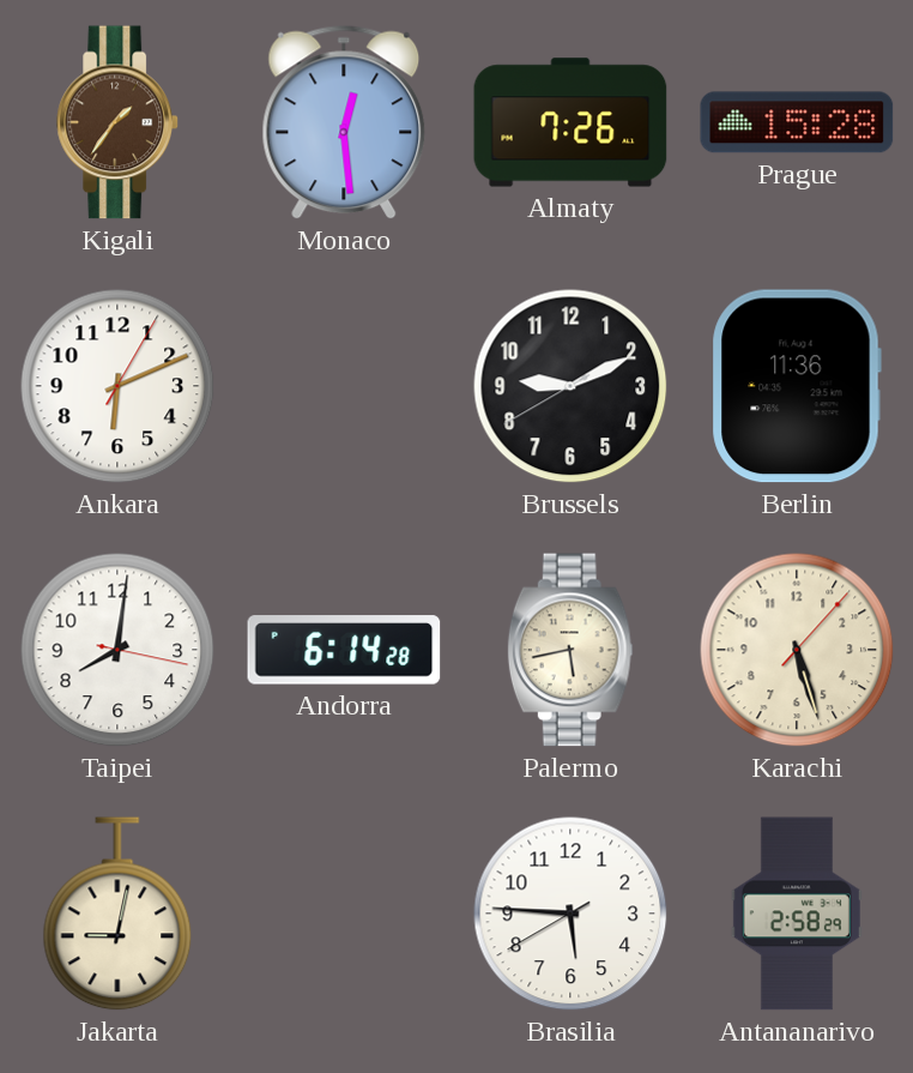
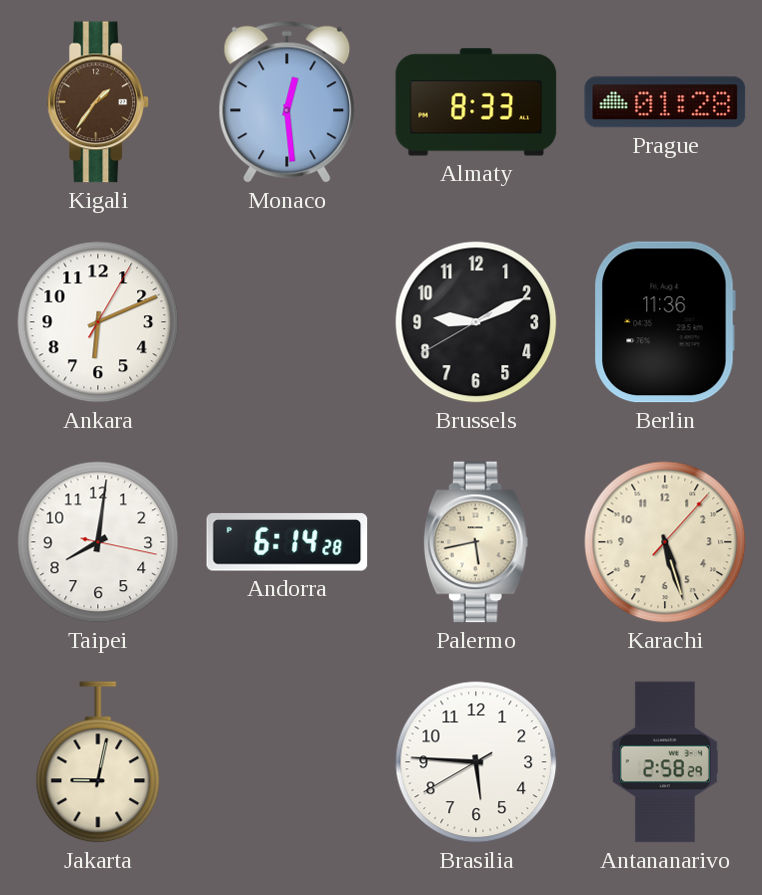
Almaty: 7:26 -> 8:33 (476, 102)
Prague: 15:28 -> 01:28 (665, 102)
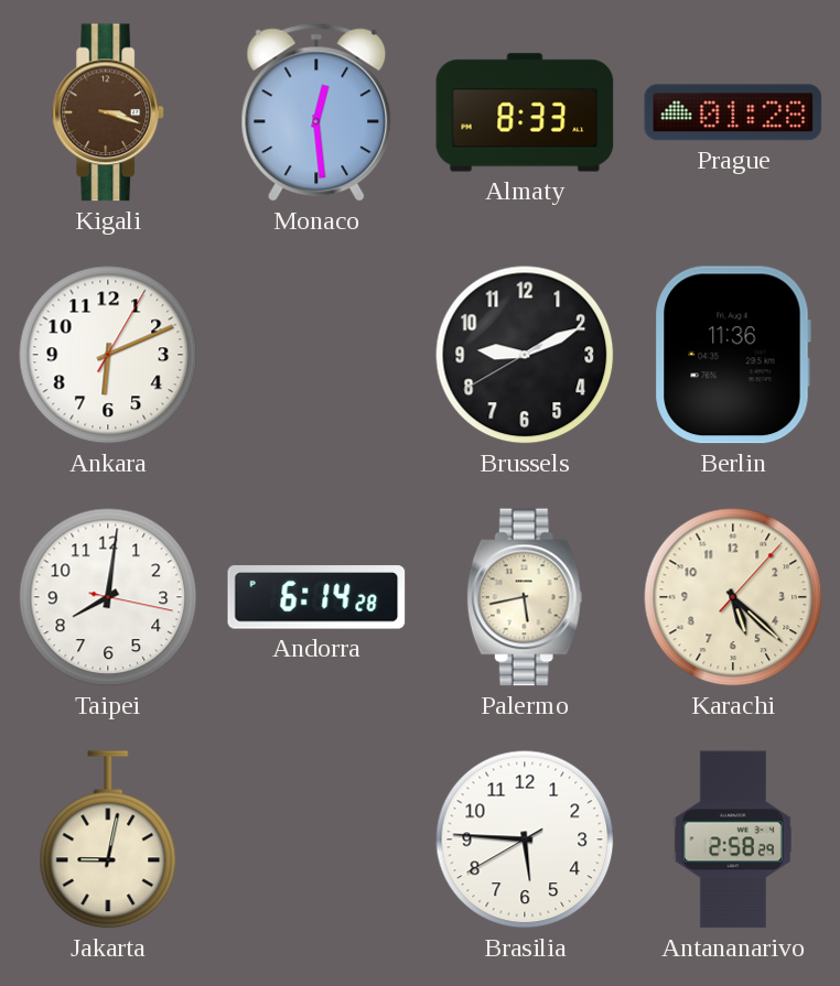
Kigali: 1:36 -> 3:18 (108, 112)
Karachi: 5:27 -> 5:22 (733, 597)
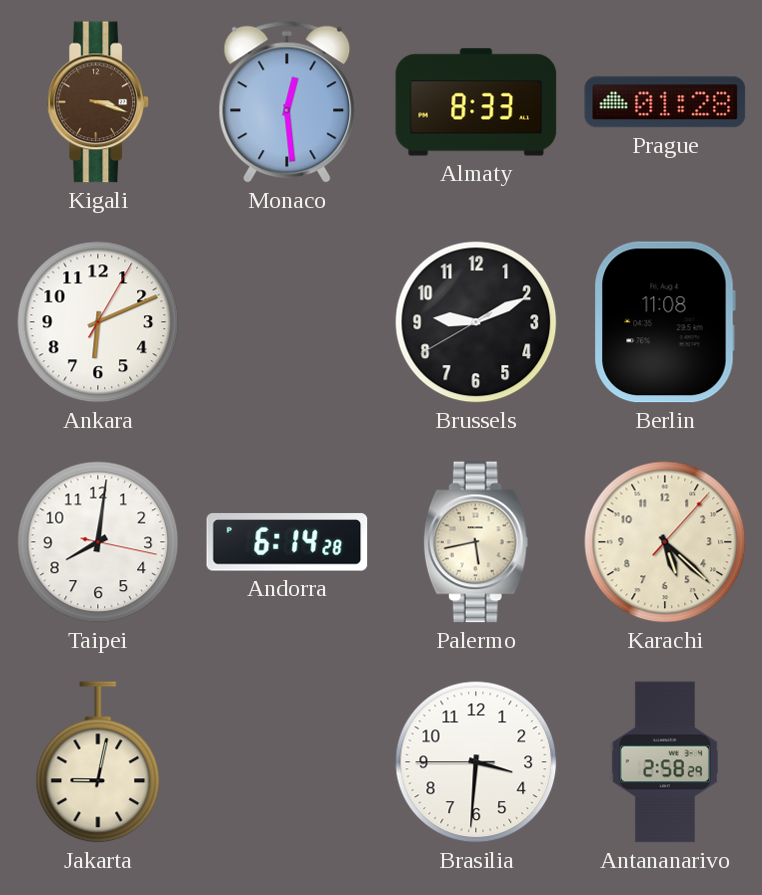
Berlin: 11:36 -> 11:08 (665, 322)
Brasilia: 5:45 -> 3:30 (476, 762)
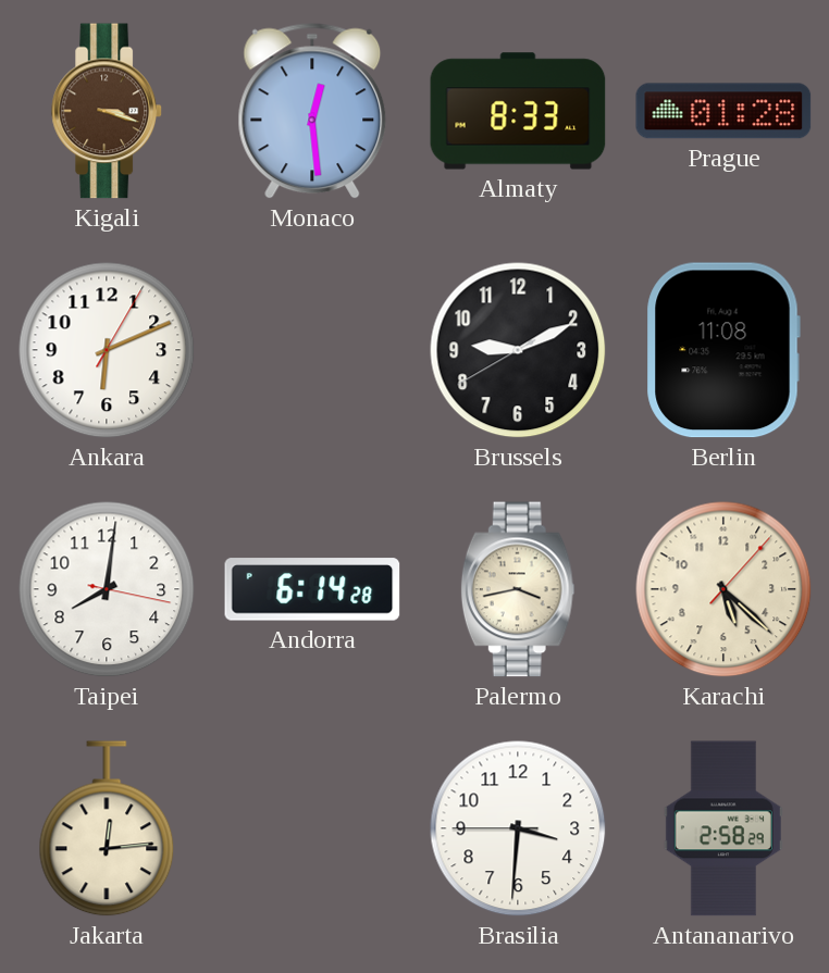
Palermo: 5:43 -> 3:43 (518, 589)
Jakarta: 9:02 -> 12:14 (107, 828)
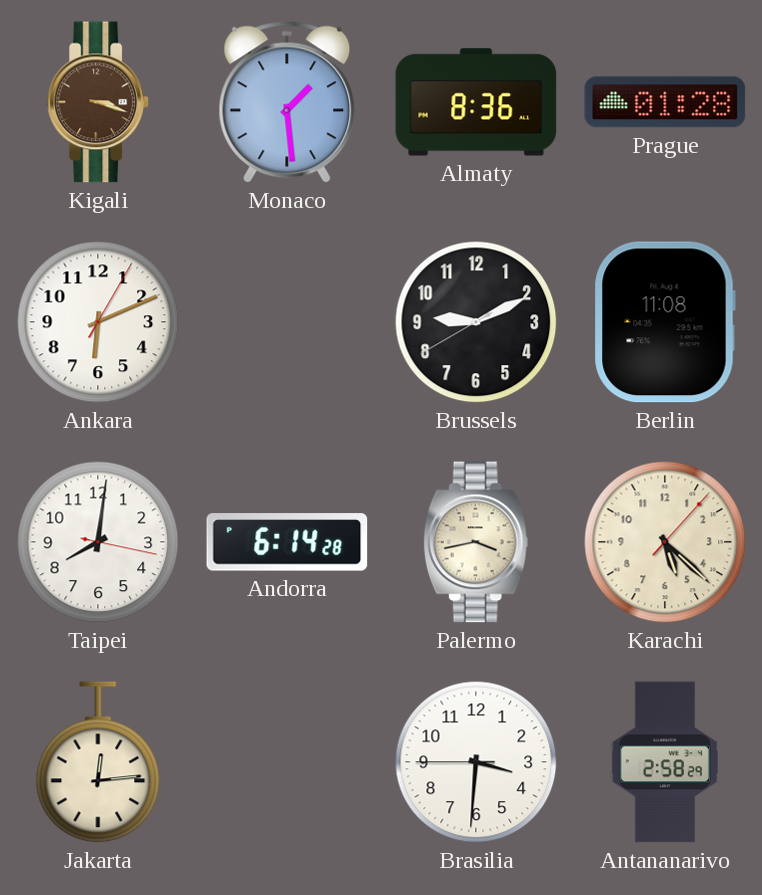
Monaco: 12:29 -> 1:29 (287, 102)
Almaty: 8:33 -> 8:36 (476, 102)
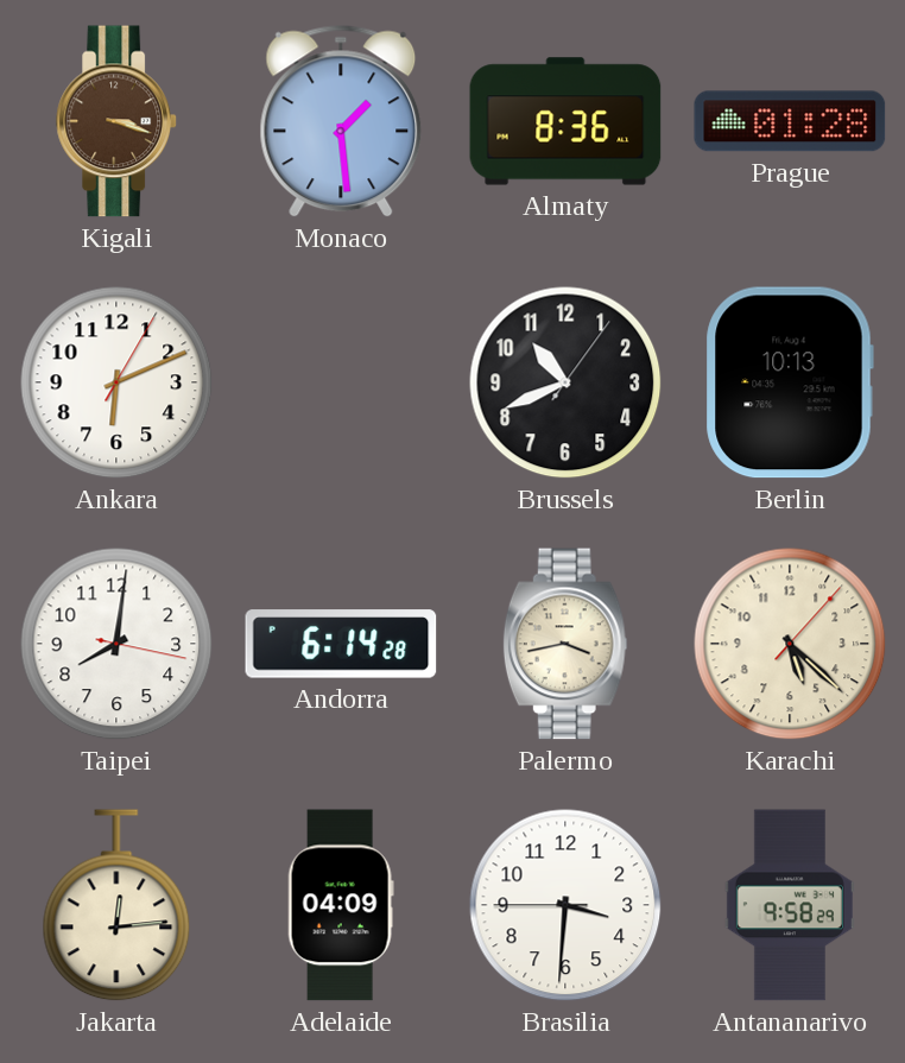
Brussels: 9:10 -> 10:41 (565, 382)
Berlin: 11:08 -> 10:13 (790, 382)
Adelaide: none -> 04:09 (341, 905)
Antananarivo: 2:58 -> 9:58 (790, 905)
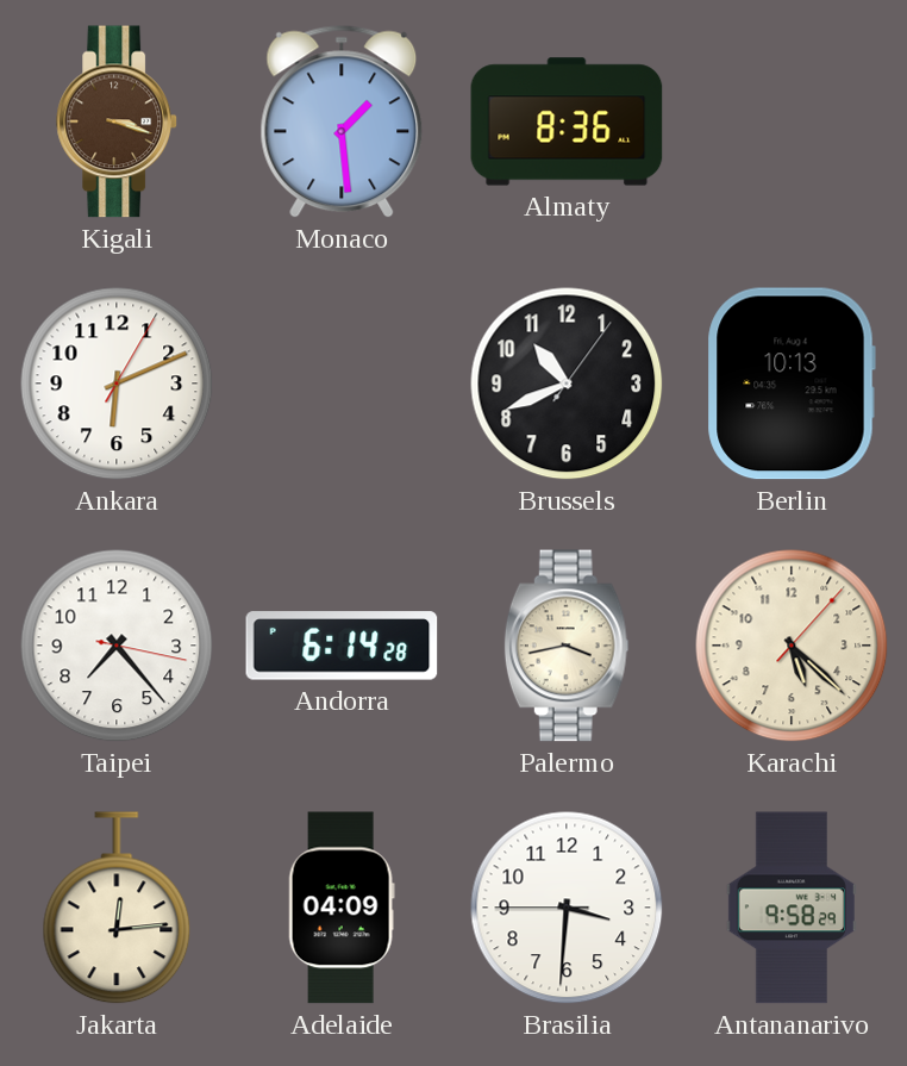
Prague: 01:28 -> none (790, 121)
Taipei: 8:01 -> 7:23 (117, 646)
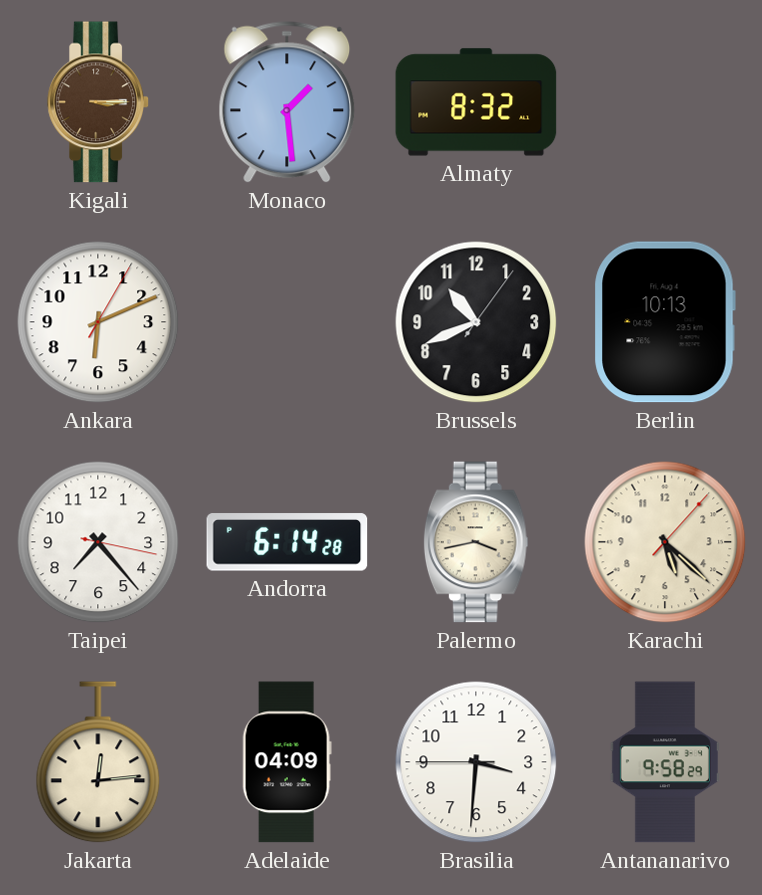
Kigali: 3:18 -> 3:15 (98, 102)
Almaty: 8:36 -> 8:32 (476, 102)
